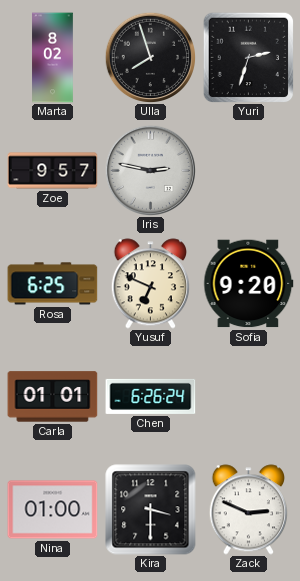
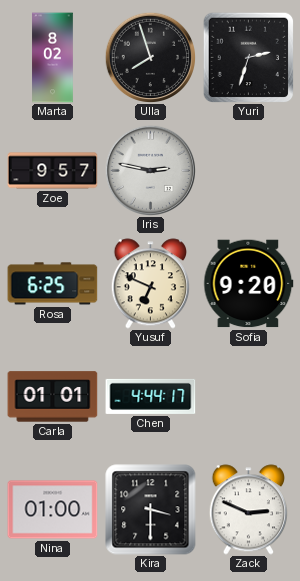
Chen: 6:26 -> 4:44 (151, 396)
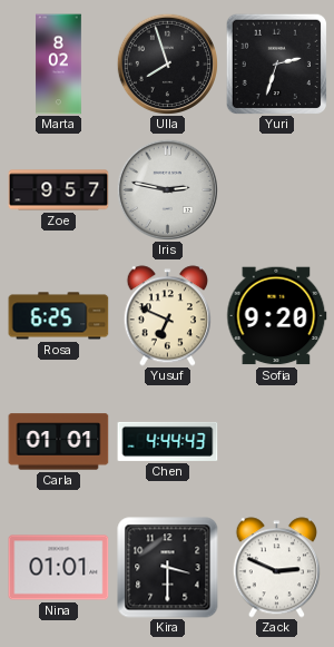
Chen: 4:44:17 -> 4:44:43 (168, 441)
Nina: 01:00 -> 01:01 (59, 568)
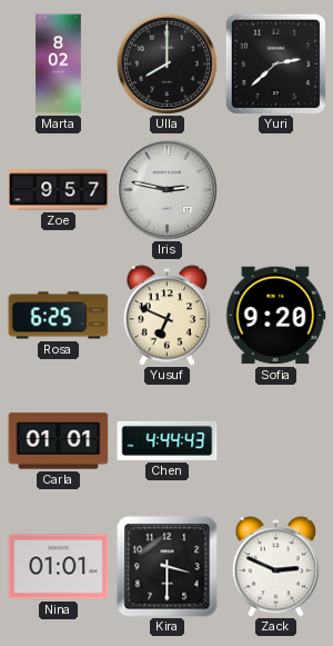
Ulla: 7:57 -> 8:00 (167, 63)
Yuri: 2:33 -> 2:38 (275, 63)
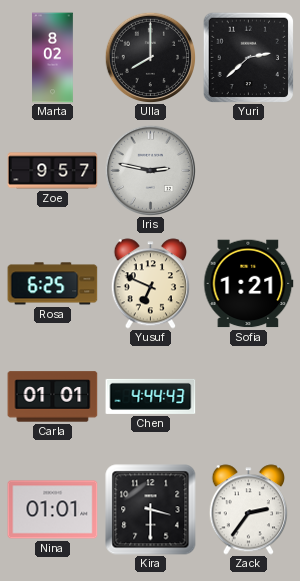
Sofia: 9:20 -> 1:21 (249, 284)
Zack: 2:49 -> 2:36 (248, 510)
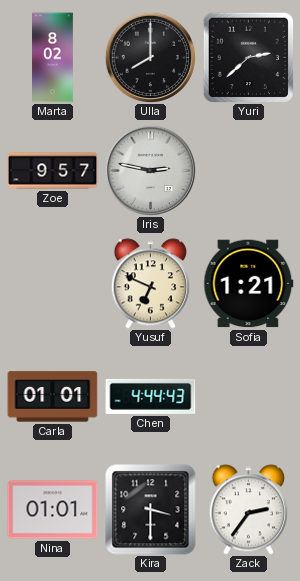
Rosa: 6:25 -> none (53, 284)
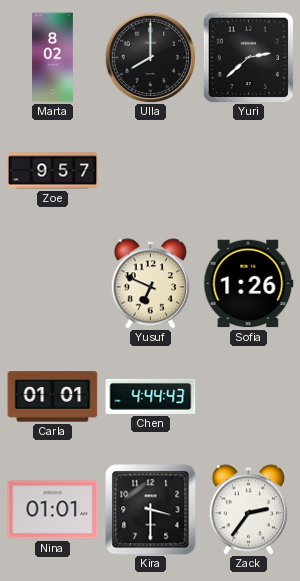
Iris: 2:47 -> none (150, 170)
Sofia: 1:21 -> 1:26 (249, 284)
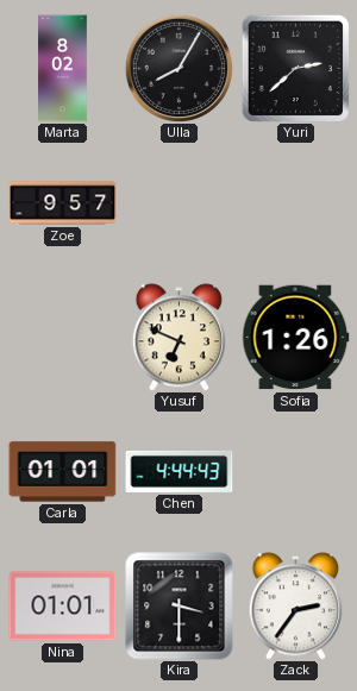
Ulla: 8:00 -> 8:05 (178, 68)
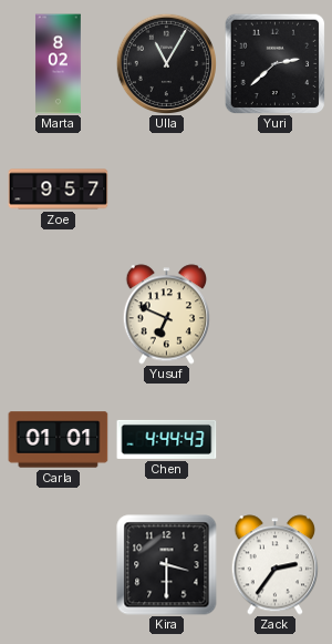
Ulla: 8:05 -> 11:05 (166, 63)
Sofia: 1:26 -> none (296, 338)
Nina: 01:01 -> none (63, 607)
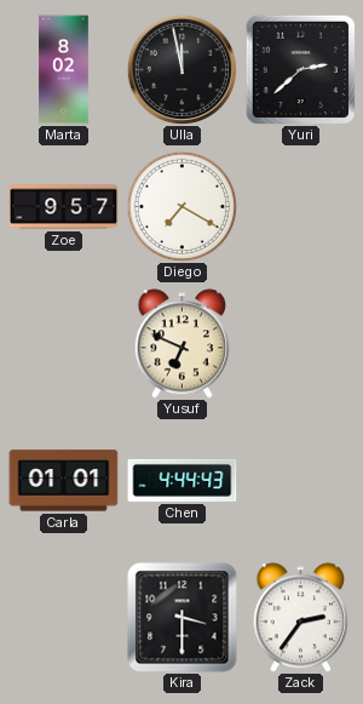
Ulla: 11:05 -> 11:58 (181, 69)
Diego: none -> 7:20 (181, 206)
